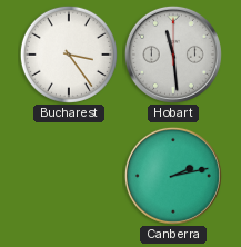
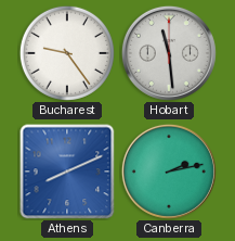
Bucharest: 3:24 -> 9:24 (67, 53)
Athens: none -> 8:11 (67, 172)
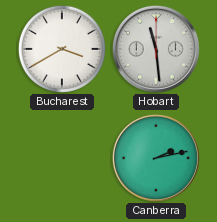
Bucharest: 9:24 -> 3:40 (62, 49)
Athens: 8:11 -> none (67, 172)
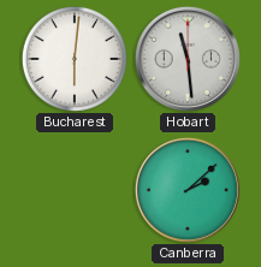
Bucharest: 3:40 -> 6:01 (75, 59)
Canberra: 2:13 -> 2:08 (188, 190)
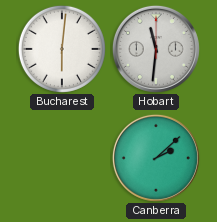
Hobart: 11:29 -> 11:31 (156, 49)
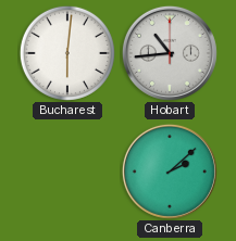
Hobart: 11:31 -> 10:44 (170, 53)
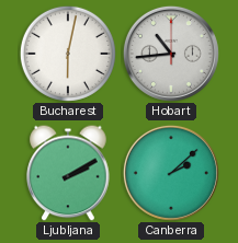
Bucharest: 6:01 -> 6:02 (68, 54)
Ljubljana: none -> 2:10 (68, 173)
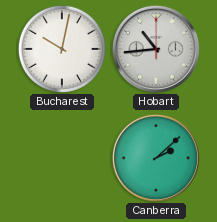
Bucharest: 6:02 -> 10:02 (62, 49)
Ljubljana: 2:10 -> none (68, 173)
